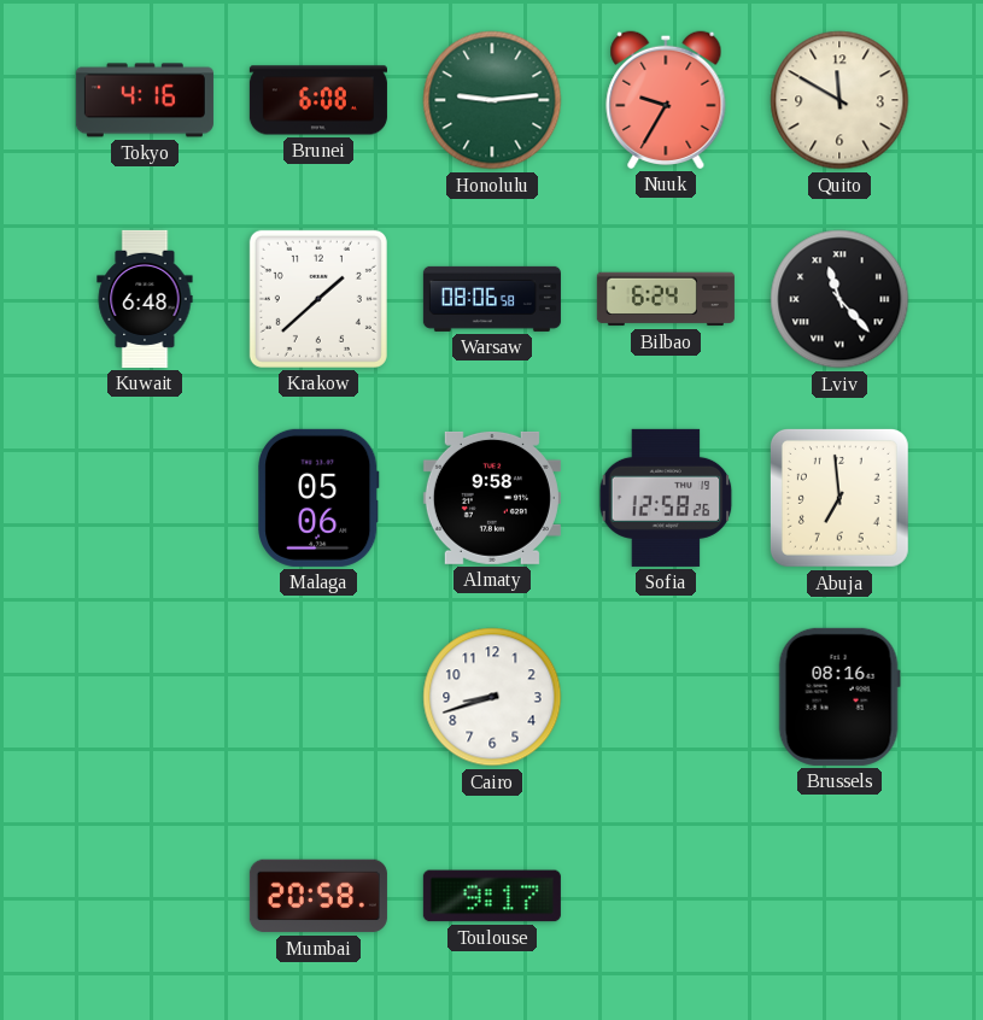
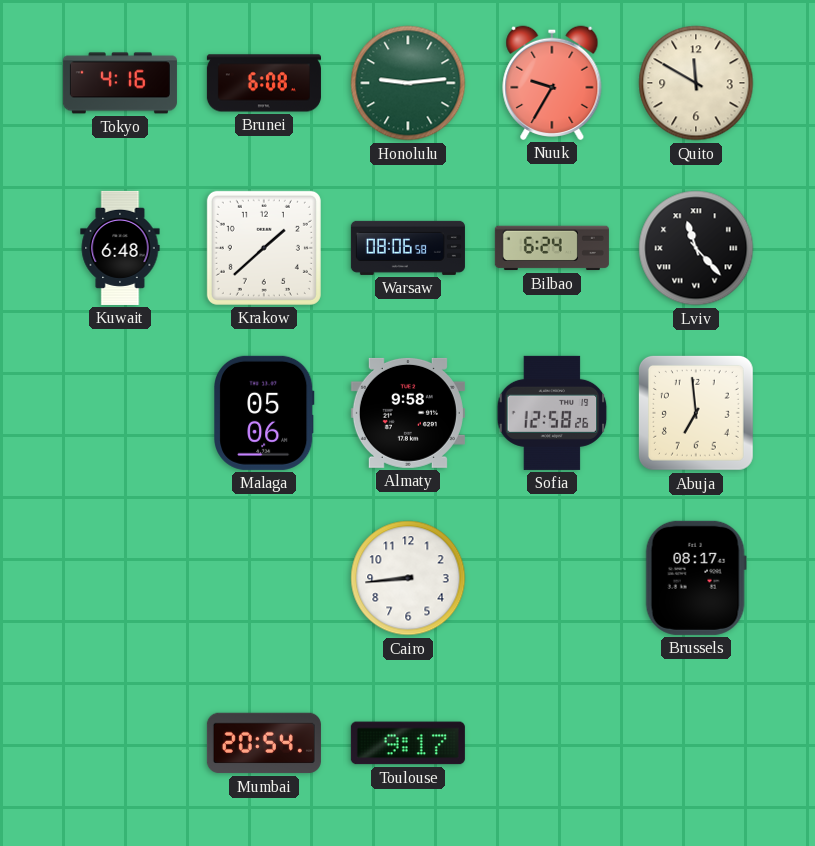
Cairo: 8:42 -> 8:44 (408, 578)
Brussels: 08:16 -> 08:17 (696, 578)
Mumbai: 20:58 -> 20:54 (264, 743)
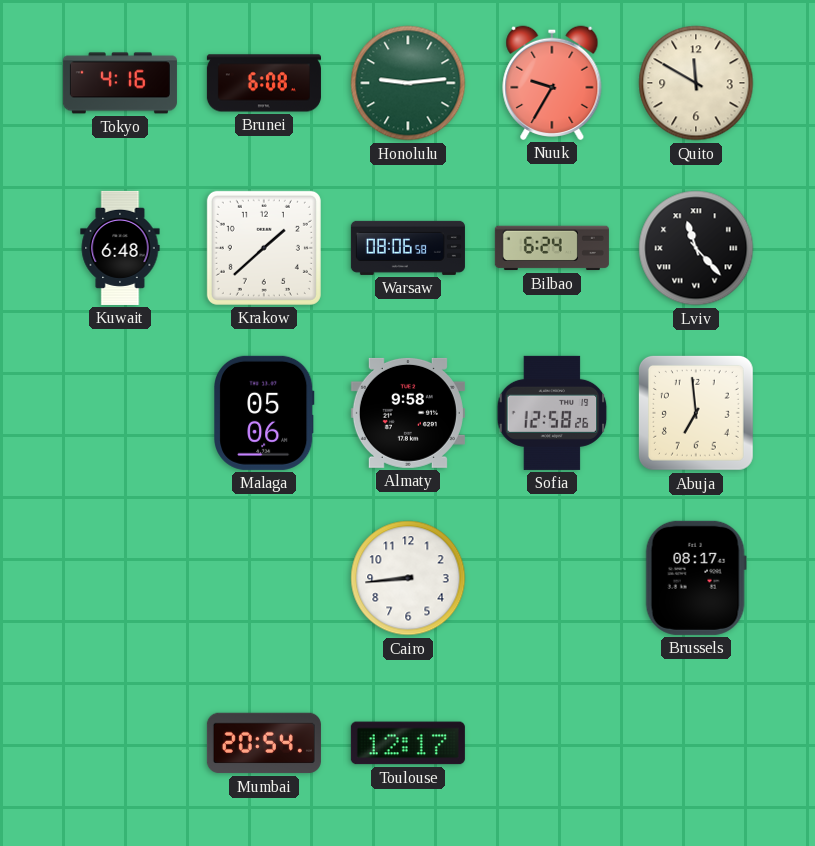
Toulouse: 9:17 -> 12:17 (408, 743)
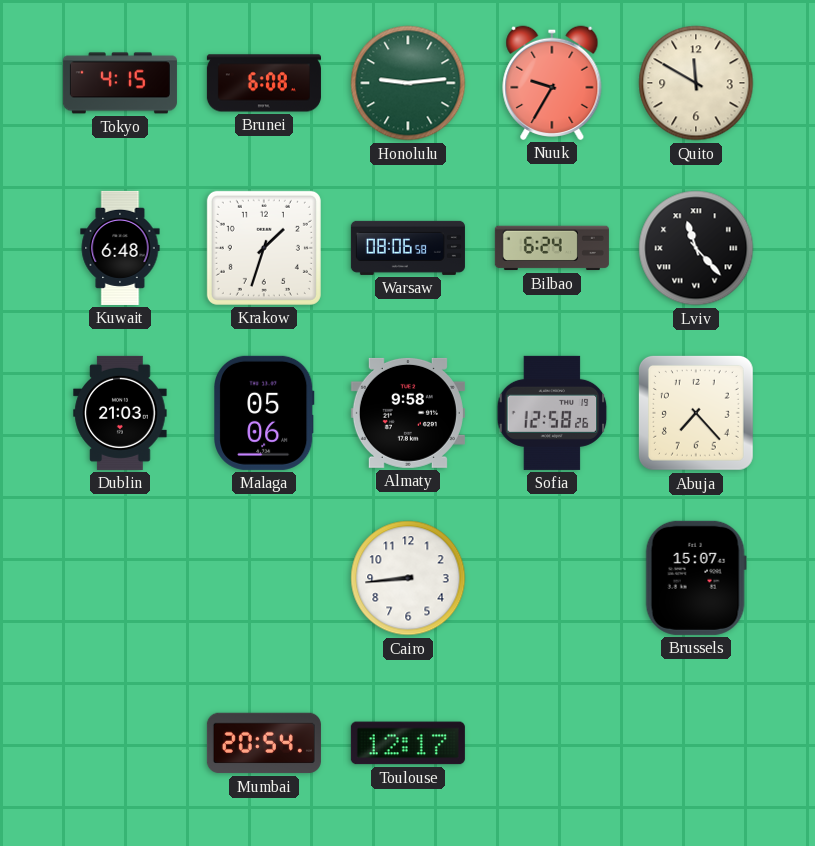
Tokyo: 4:16 -> 4:15 (120, 83)
Krakow: 1:38 -> 1:33 (264, 248)
Dublin: none -> 21:03 (120, 413)
Abuja: 6:59 -> 7:23 (696, 413)
Brussels: 08:17 -> 15:07 (696, 578)
